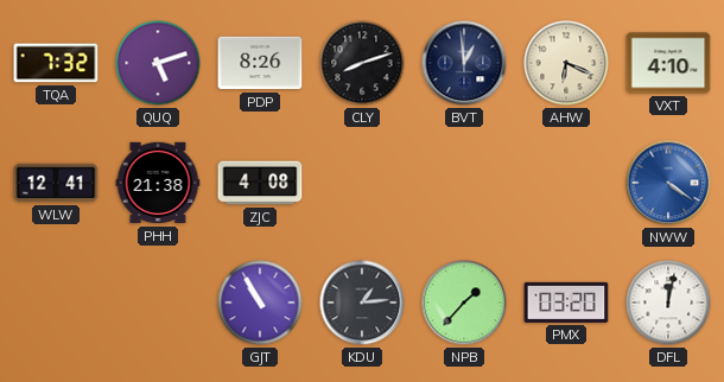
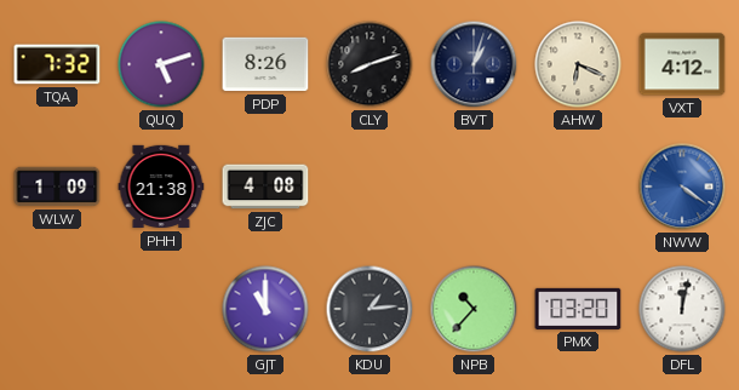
BVT: 12:59 -> 1:03 (474, 64)
VXT: 4:10 -> 4:12 (682, 64)
WLW: 12:41 -> 1:09 (57, 187)
GJT: 10:55 -> 11:00 (265, 309)
NPB: 1:37 -> 10:37 (474, 309)
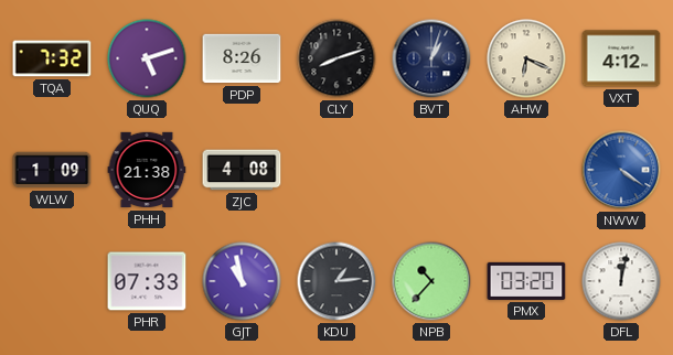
PHR: none -> 07:33 (147, 281)
GJT: 11:00 -> 10:58 (242, 281)
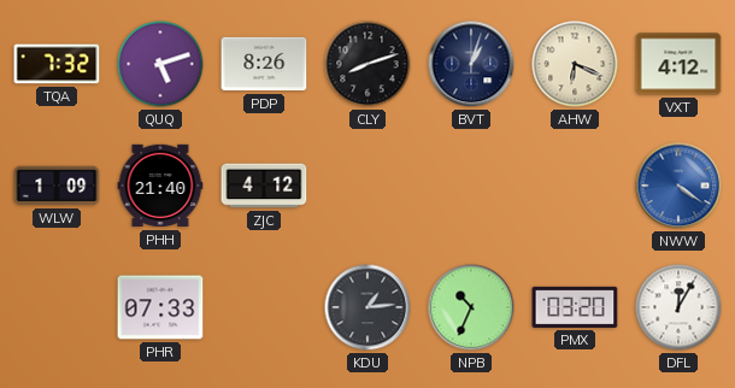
PHH: 21:38 -> 21:40 (160, 186)
ZJC: 4:08 -> 4:12 (264, 186)
GJT: 10:58 -> none (242, 281)
NPB: 10:37 -> 10:34 (471, 307)
DFL: 12:02 -> 12:05 (678, 307)
